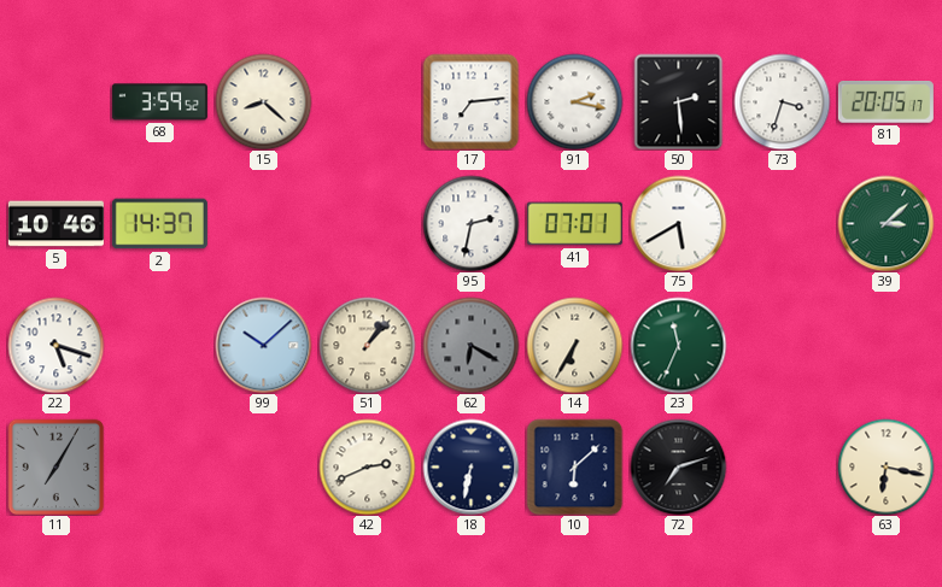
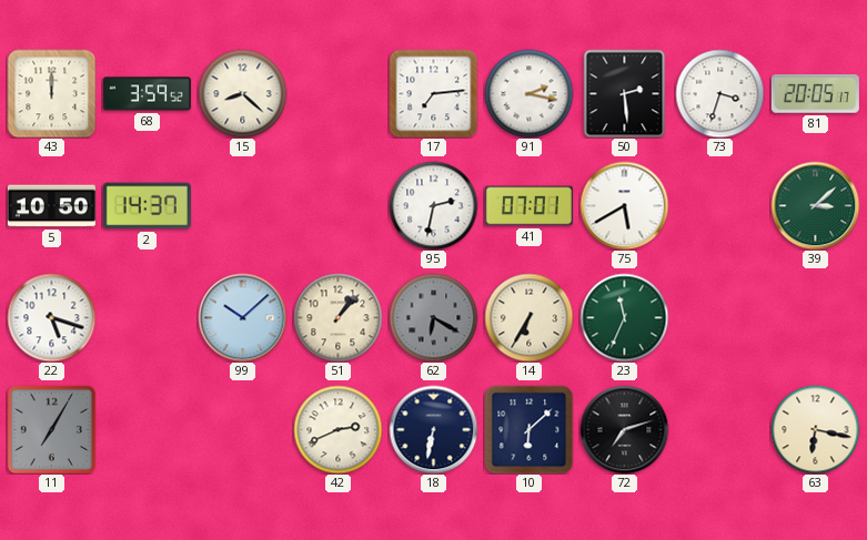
43: none -> 12:00 (51, 93)
5: 10:46 -> 10:50 (51, 206)
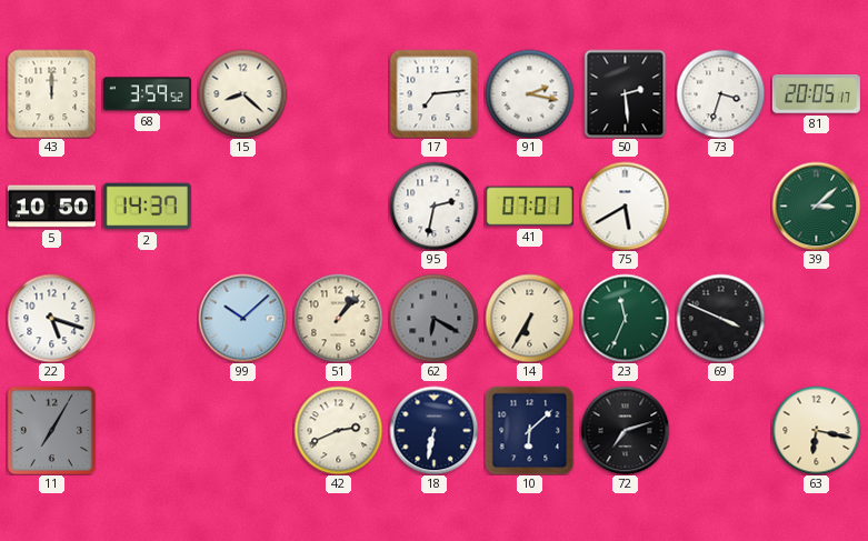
69: none -> 3:49 (720, 318)
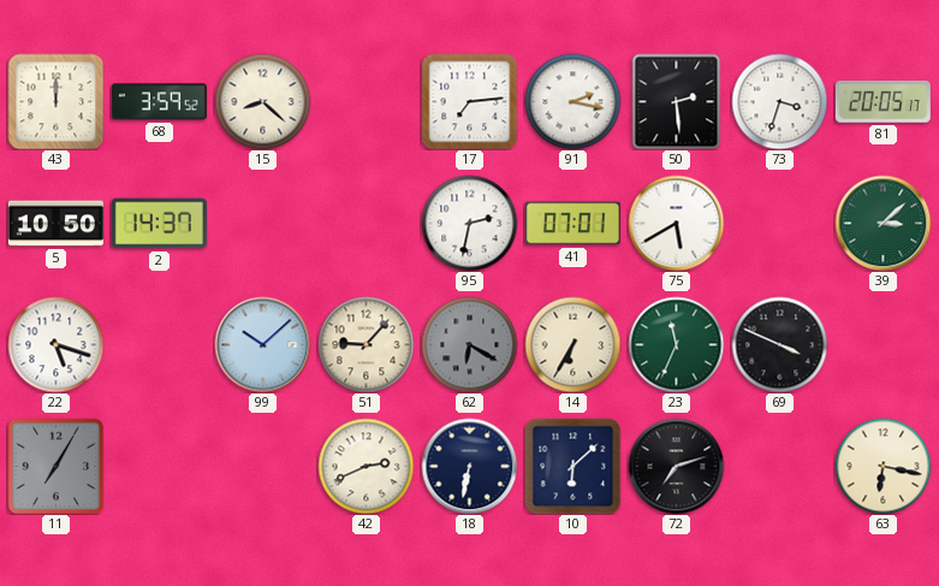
51: 1:07 -> 9:07 (366, 344)
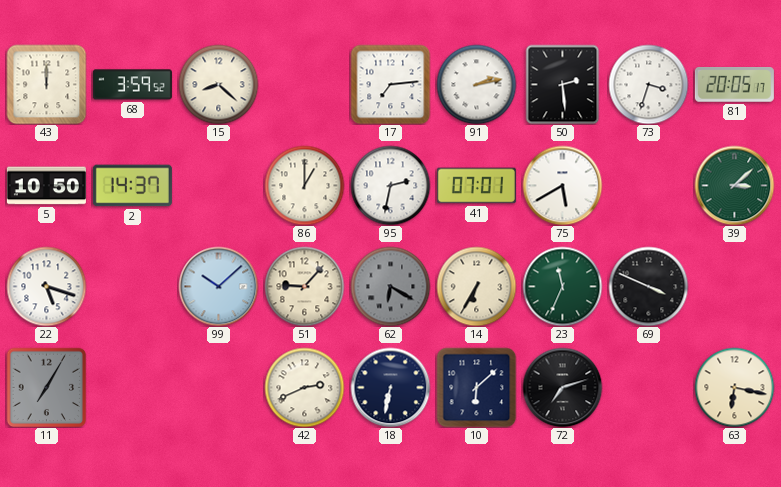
91: 2:17 -> 2:13 (476, 84)
86: none -> 1:00 (304, 185)
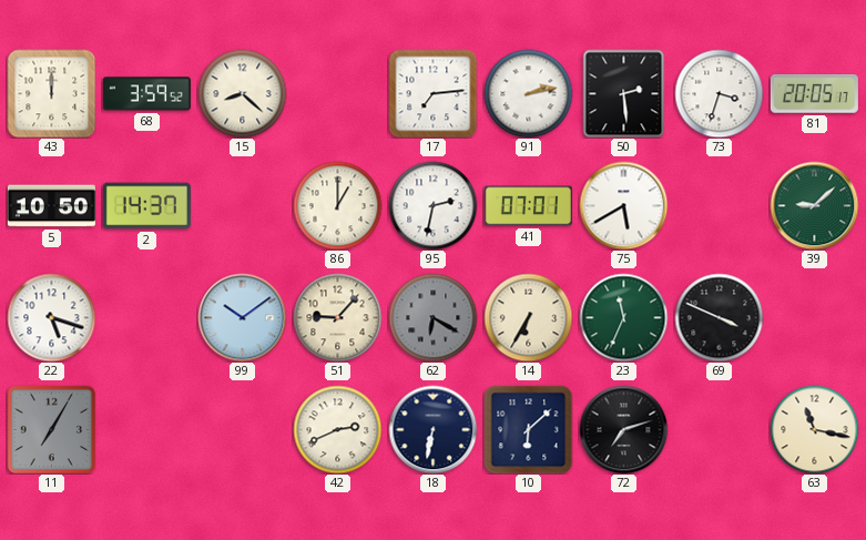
39: 3:08 -> 9:08 (814, 205)
99: 10:08 -> 10:09 (242, 317)
63: 6:17 -> 11:17 (814, 429)
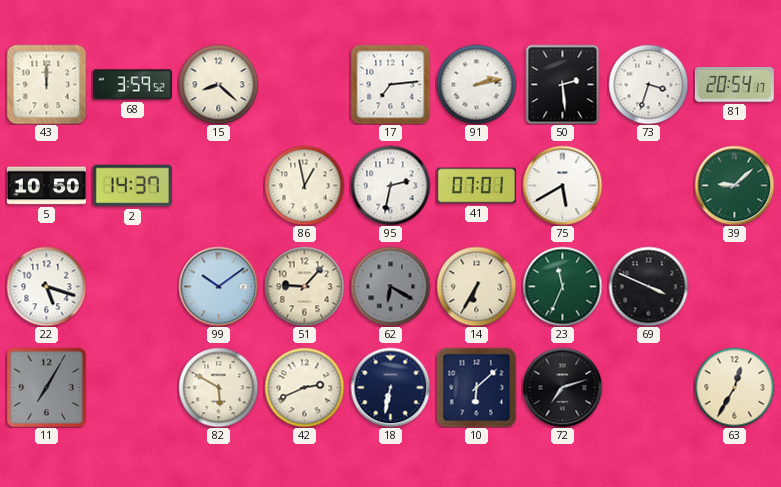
81: 20:05 -> 20:54 (734, 85)
86: 1:00 -> 12:58 (304, 185)
82: none -> 5:50 (218, 387)
63: 11:17 -> 12:35 (734, 387)
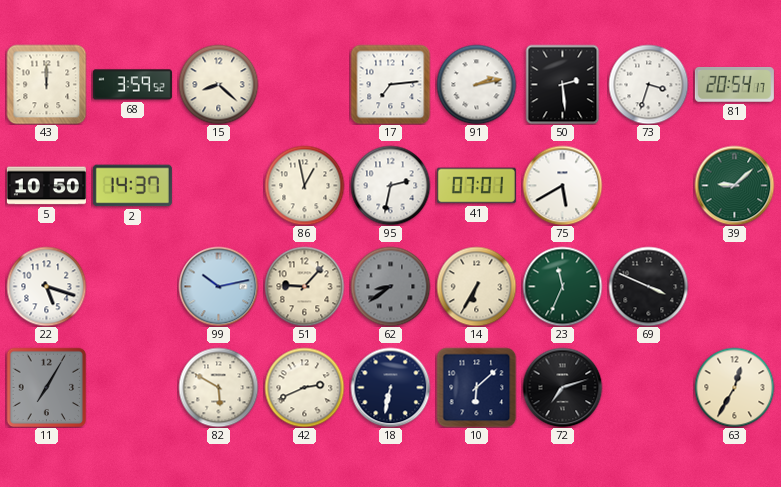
99: 10:09 -> 10:13 (218, 286)
62: 6:20 -> 8:39 (390, 286)
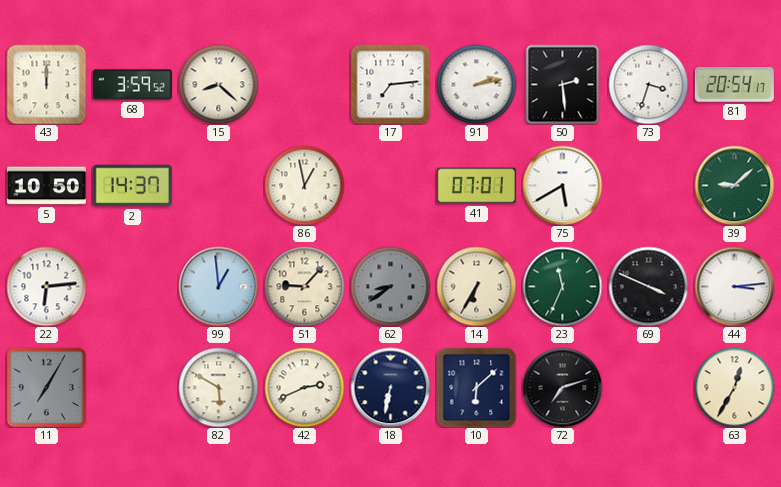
95: 2:32 -> none (390, 185)
22: 5:18 -> 6:14 (46, 286)
99: 10:13 -> 12:59 (218, 286)
44: none -> 3:14 (734, 286)
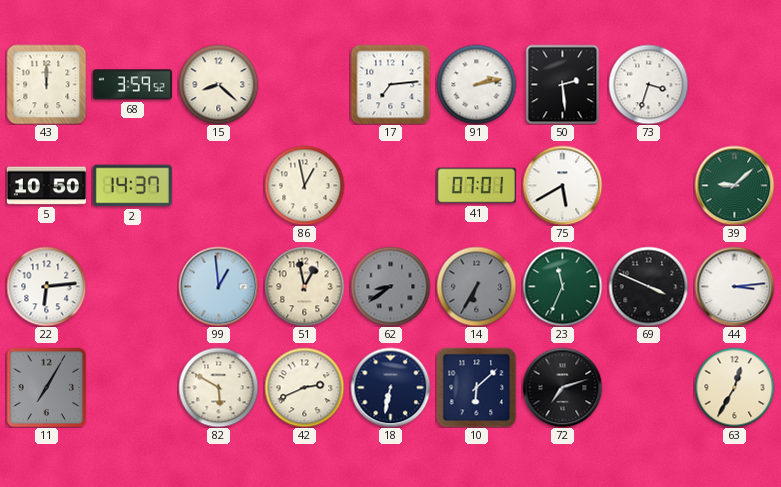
81: 20:54 -> none (734, 85)
51: 9:07 -> 12:58 (304, 286)
14 dial: cream -> grey (476, 286)
